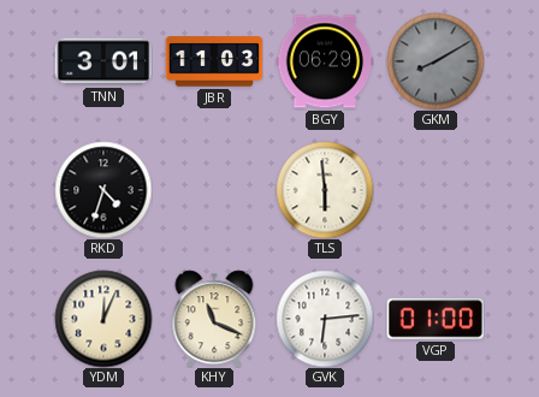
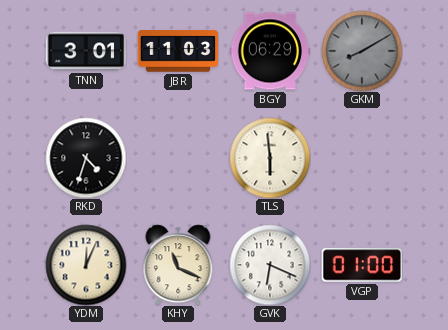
GVK: 6:14 -> 6:19 (270, 265)
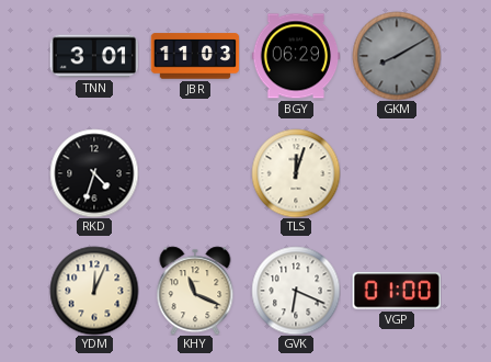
TLS: 5:59 -> 12:03 (296, 173)
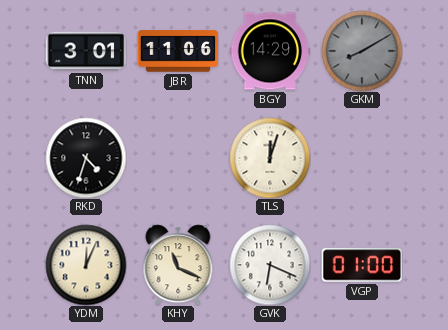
JBR: 11:03 -> 11:06 (178, 51)
BGY: 06:29 -> 14:29 (270, 51)
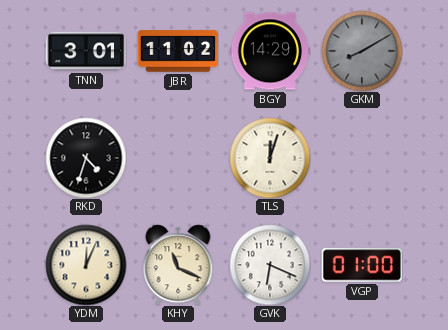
JBR: 11:06 -> 11:02 (178, 51)
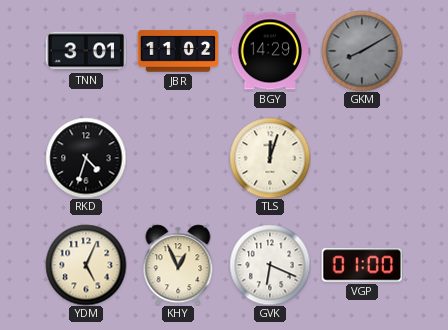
YDM: 12:04 -> 5:04 (86, 265)
KHY: 11:19 -> 12:56 (178, 265)
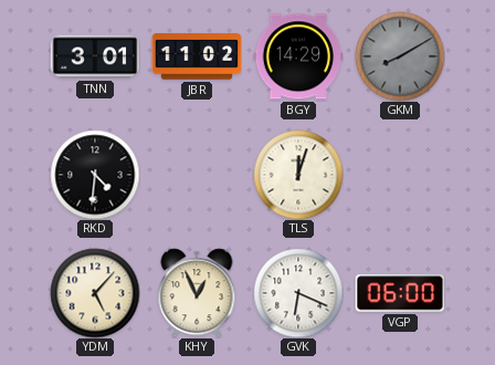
RKD: 4:33 -> 4:31 (95, 175)
YDM: 5:04 -> 5:07 (95, 293)
VGP: 01:00 -> 06:00 (399, 293)
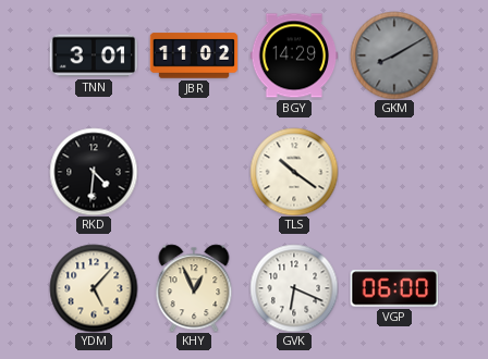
TLS: 12:03 -> 10:21 (294, 172)
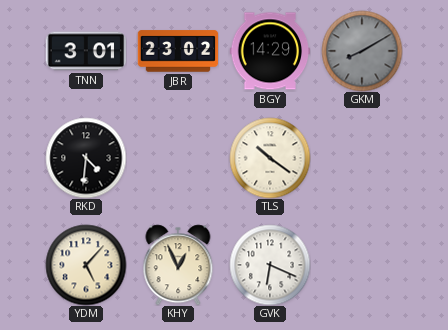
JBR: 11:02 -> 23:02 (178, 51)
VGP: 06:00 -> none (393, 288)
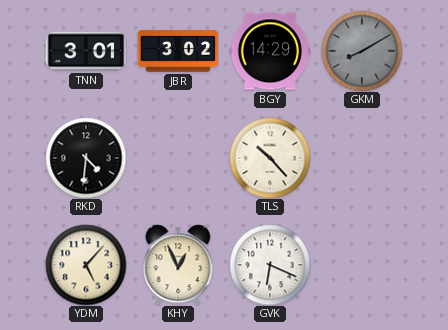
JBR: 23:02 -> 3:02 (178, 51)
TLS: 10:21 -> 10:23 (270, 158)
